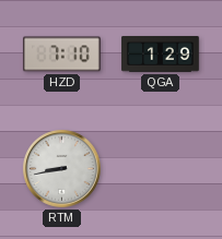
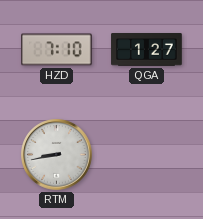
QGA: 1:29 -> 1:27 (147, 50)
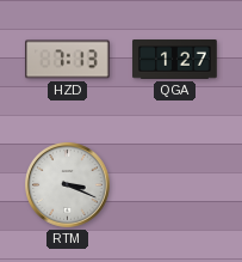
HZD: 7:10 -> 7:13 (68, 60)
RTM: 8:43 -> 3:19 (68, 185)
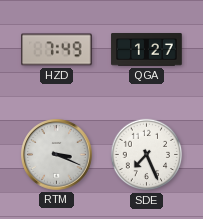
HZD: 7:13 -> 7:49 (57, 50)
SDE: none -> 7:26 (147, 155)
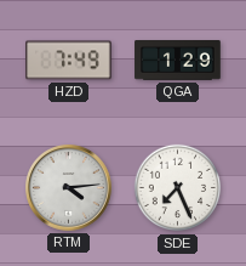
QGA: 1:27 -> 1:29 (178, 61)
RTM: 3:19 -> 4:14 (69, 188)
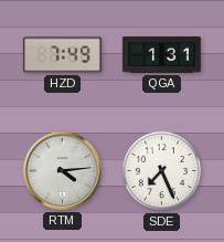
QGA: 1:29 -> 1:31 (162, 55)
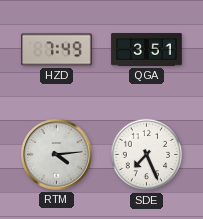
QGA: 1:31 -> 3:51 (147, 50)
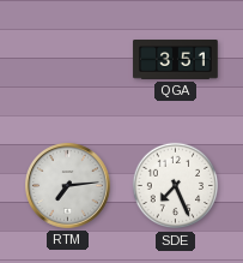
HZD: 7:49 -> none (57, 50)
RTM: 4:14 -> 7:14 (68, 186)
